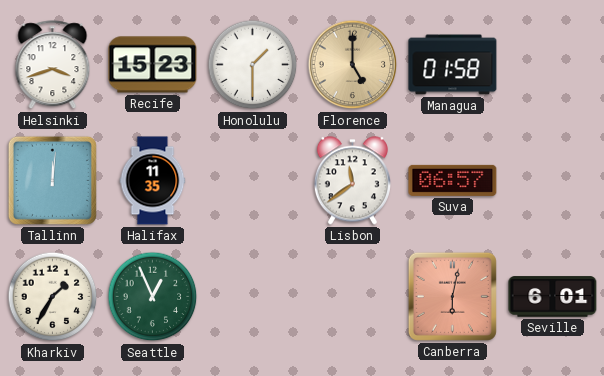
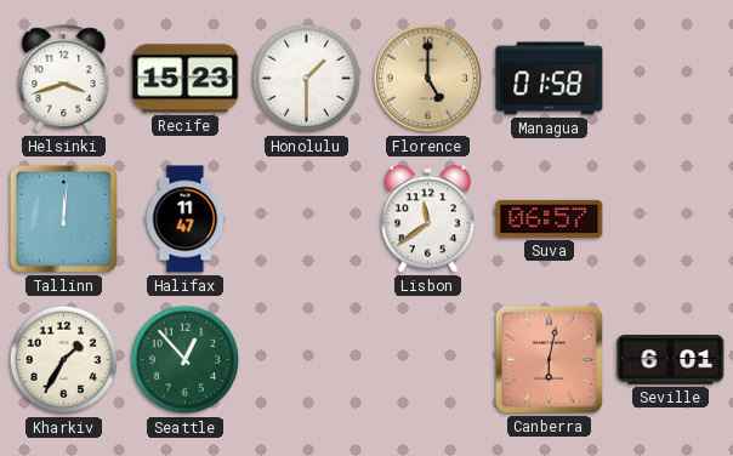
Halifax: 11:35 -> 11:47 (186, 220)
Seattle: 12:56 -> 12:53 (186, 360)
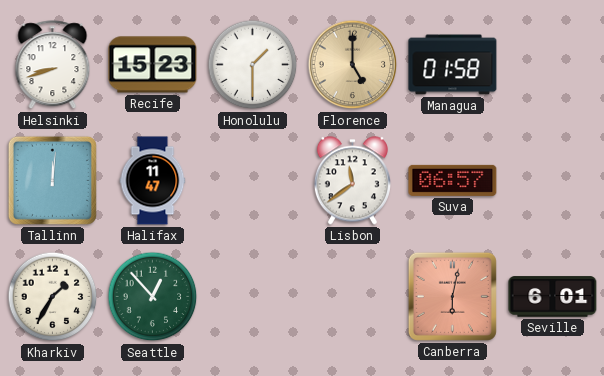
Helsinki: 3:42 -> 8:42 (53, 65)
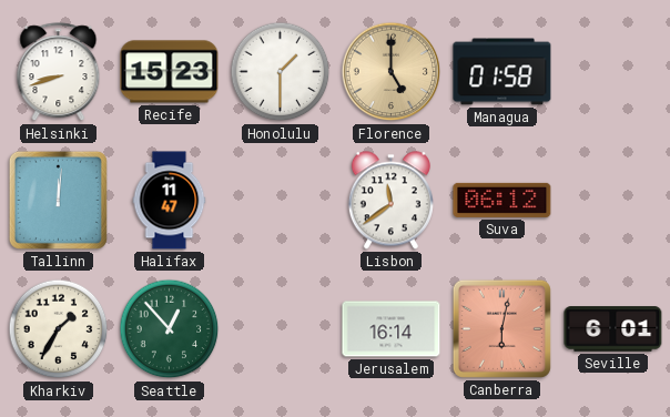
Suva: 06:57 -> 06:12 (502, 200)
Jerusalem: none -> 16:14 (392, 329)
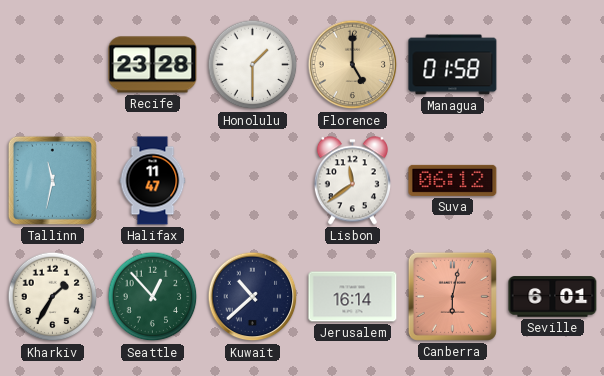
Helsinki: 8:42 -> none (59, 72)
Recife: 15:23 -> 23:28 (153, 65)
Tallinn: 12:01 -> 11:32 (52, 180)
Kuwait: none -> 10:38 (253, 297)
